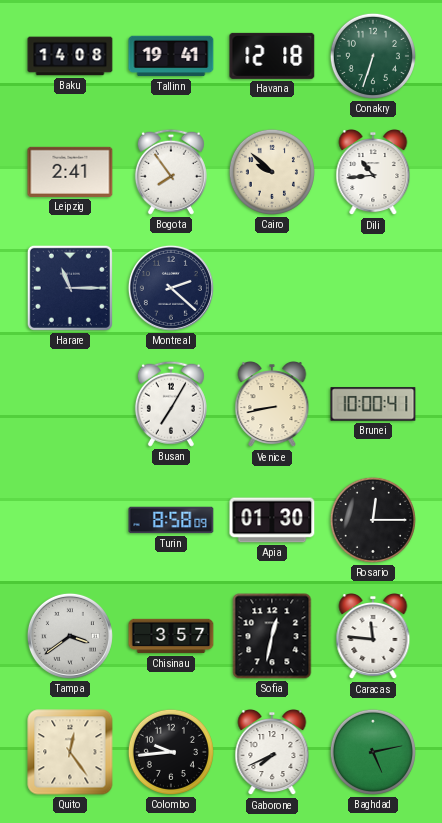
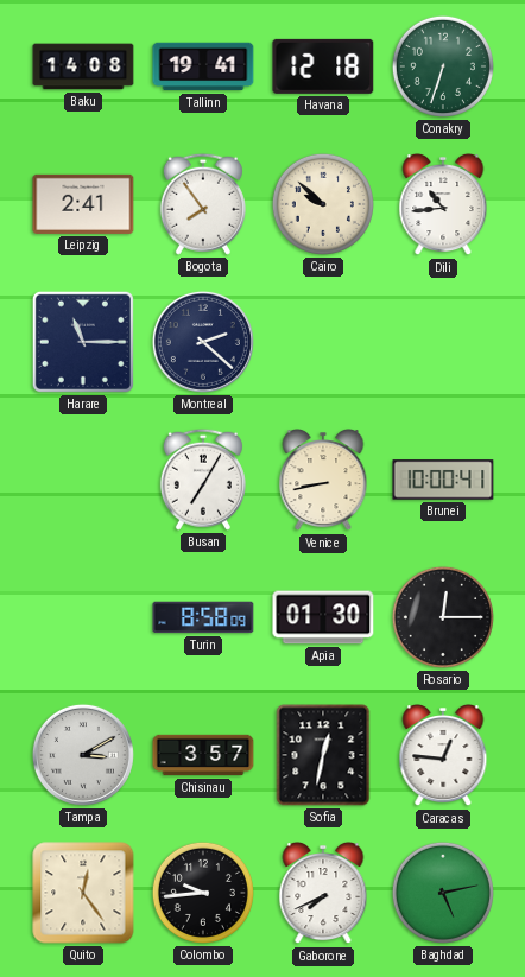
Tampa: 3:39 -> 3:10 (83, 755)
Caracas: 11:46 -> 12:46 (443, 756)
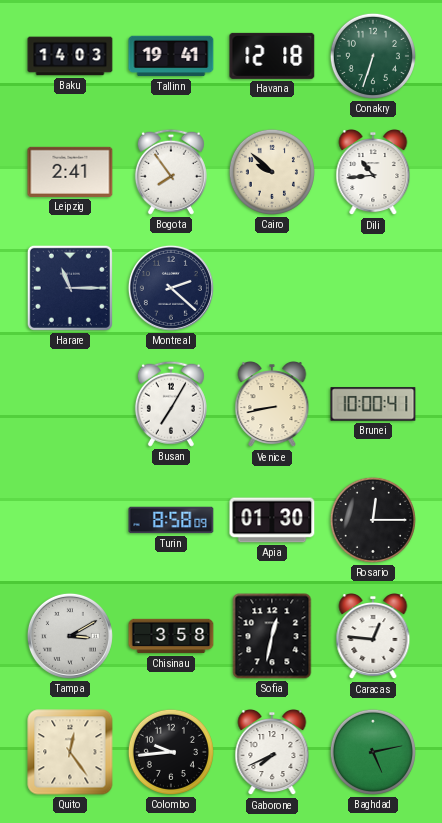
Baku: 14:08 -> 14:03 (70, 56)
Chisinau: 3:57 -> 3:58 (171, 636)
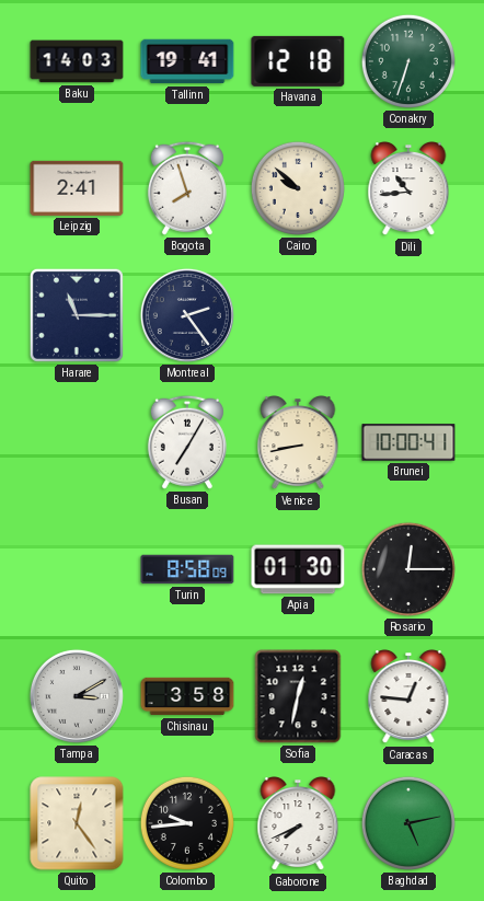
Bogota: 7:54 -> 7:57 (187, 188)
Montreal: 2:22 -> 2:24 (187, 315)
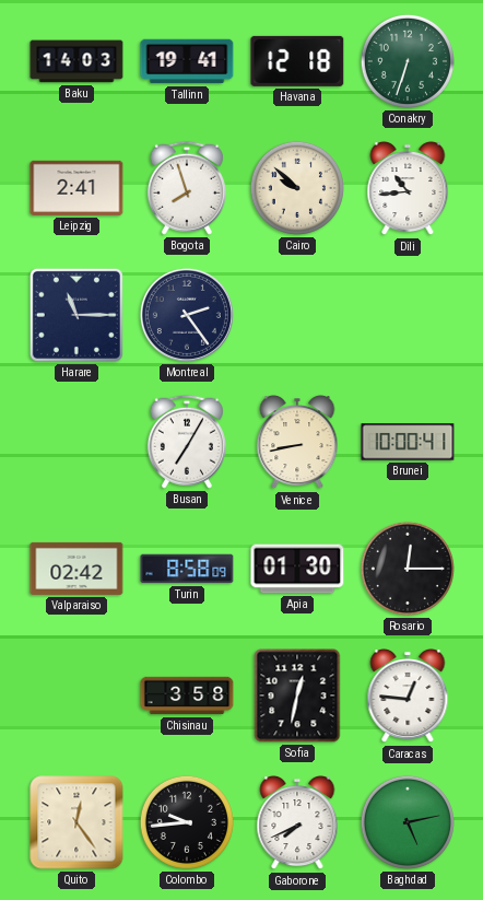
Valparaiso: none -> 02:42 (76, 569)
Tampa: 3:10 -> none (77, 696)
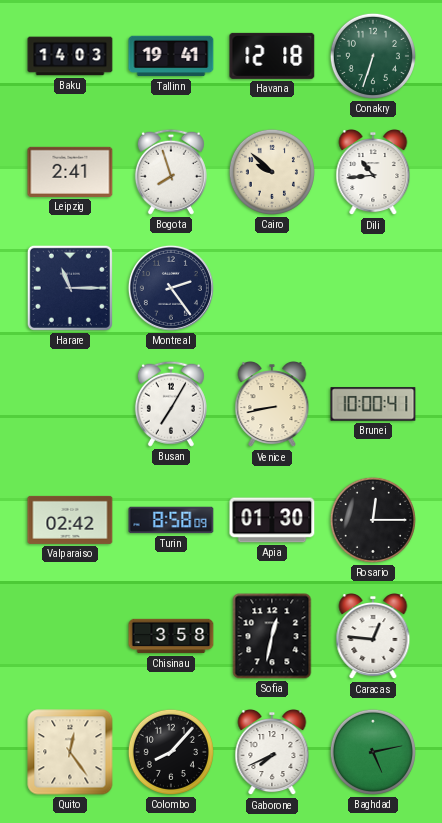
Colombo: 9:44 -> 8:07 (171, 752)
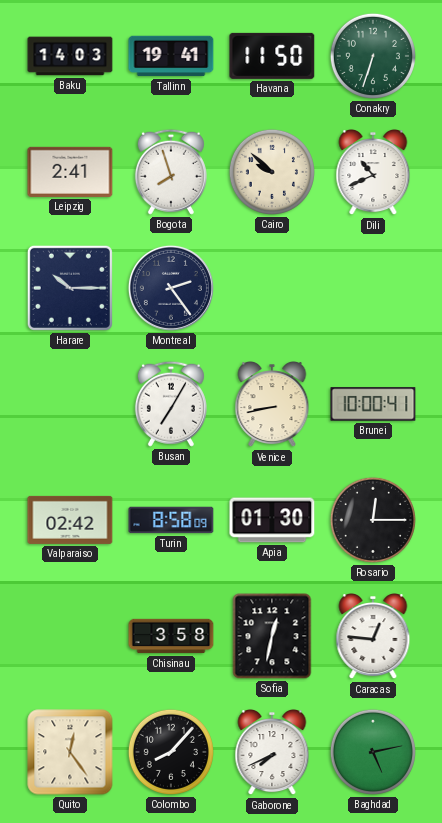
Havana: 12:18 -> 11:50 (272, 56)
Dili: 10:44 -> 10:41 (373, 173)
Harare: 11:15 -> 10:15 (70, 288)
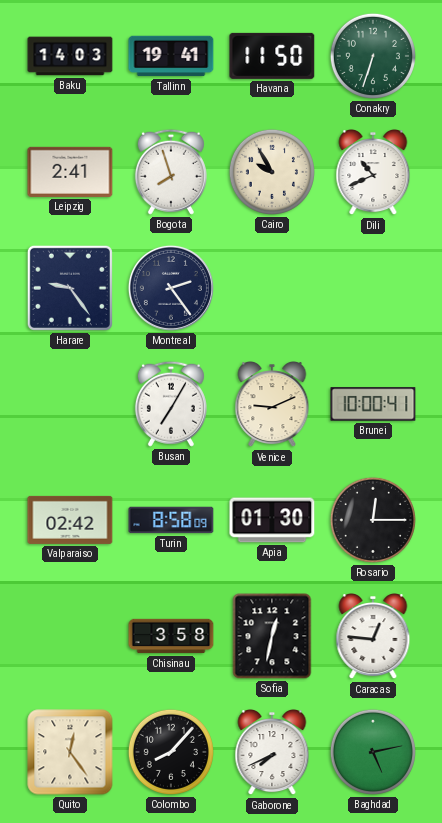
Cairo: 9:52 -> 9:55 (272, 172)
Harare: 10:15 -> 9:24 (70, 288)
Venice: 8:43 -> 9:11 (272, 405)
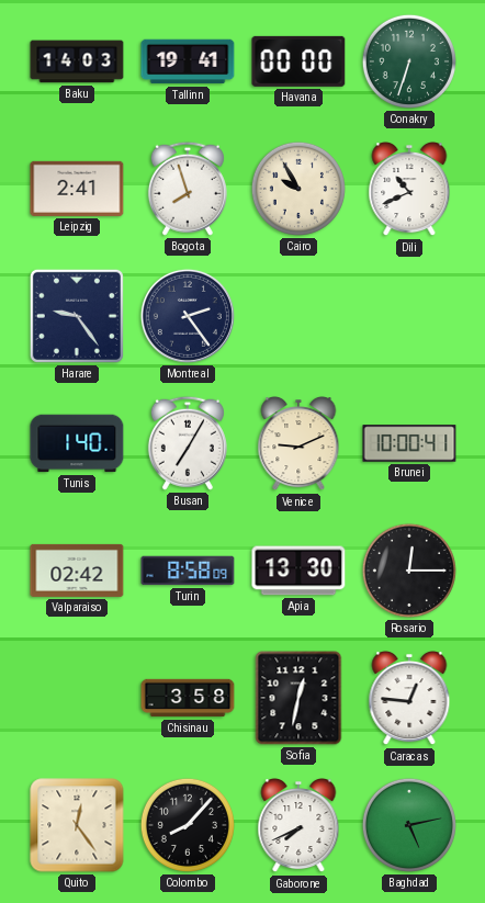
Havana: 11:50 -> 00:00 (298, 61)
Tunis: none -> 1:40 (77, 443)
Apia: 01:30 -> 13:30 (298, 571)
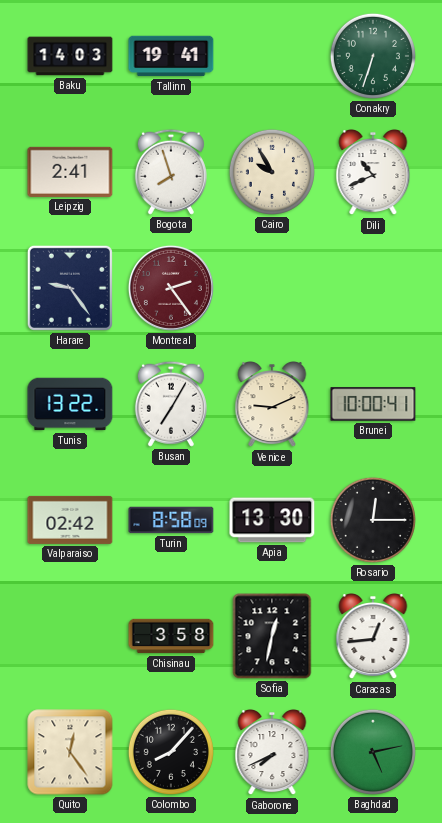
Havana: 00:00 -> none (298, 61)
Montreal dial: navy -> burgundy (171, 288)
Tunis: 1:40 -> 13:22 (70, 404)
Caracas: 12:46 -> 12:44 (373, 637)
